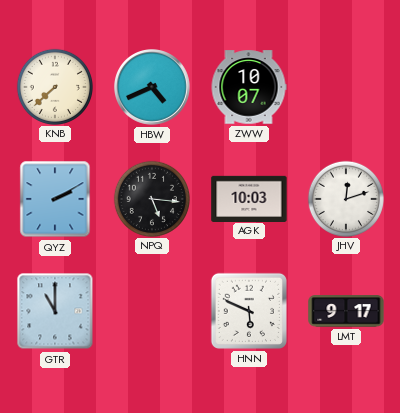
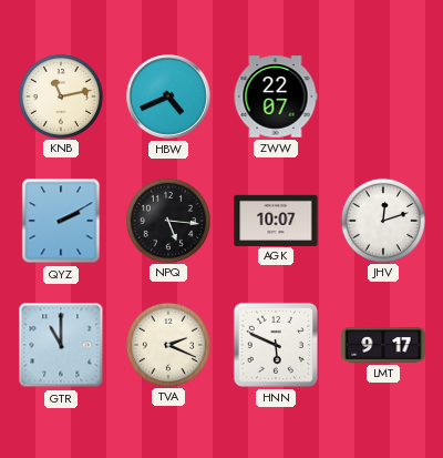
KNB: 7:38 -> 11:13 (60, 95)
ZWW: 10:07 -> 22:07 (276, 96)
AGK: 10:03 -> 10:07 (276, 220)
TVA: none -> 2:19 (167, 344)
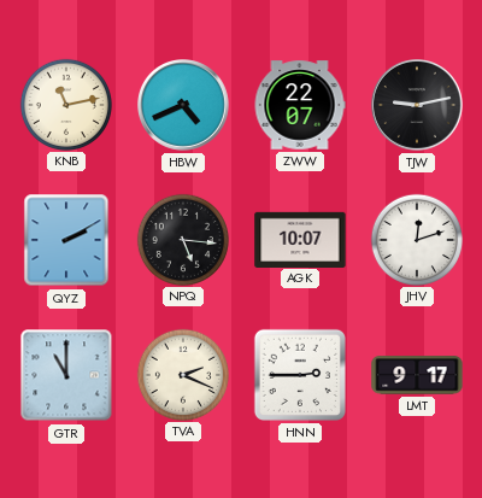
TJW: none -> 9:13 (418, 106)
HNN: 5:49 -> 2:45 (300, 375)
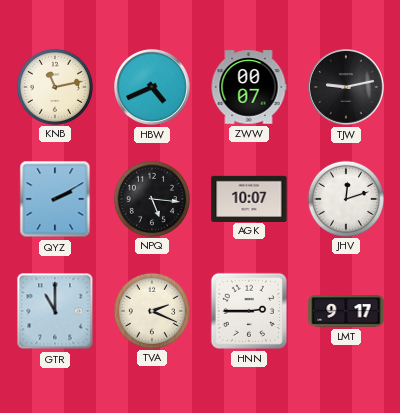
ZWW: 22:07 -> 00:07 (249, 87)
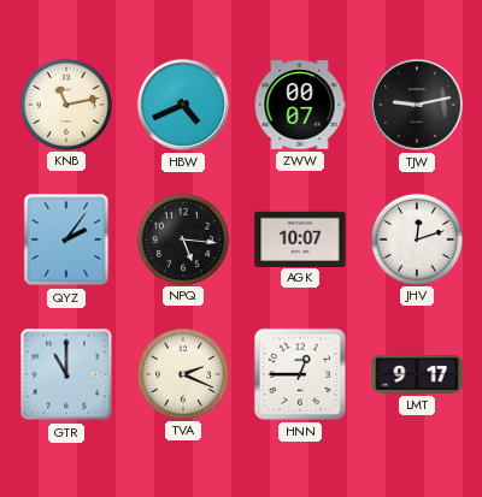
QYZ: 2:10 -> 2:06 (66, 239)
HNN: 2:45 -> 12:45 (300, 374)
